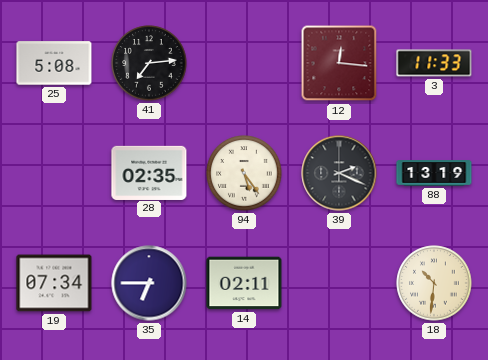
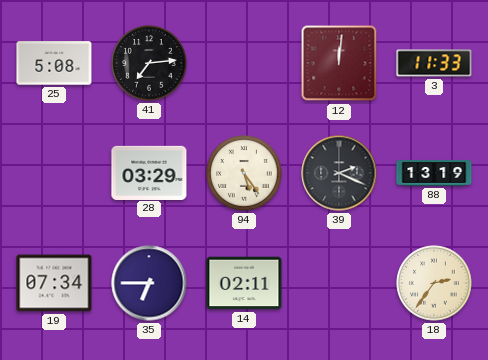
12: 12:16 -> 12:01 (339, 63)
28: 02:35 -> 03:29 (149, 172)
18: 10:31 -> 2:36 (434, 283)
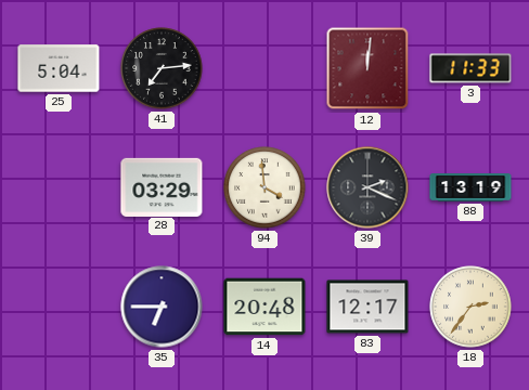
25: 5:08 -> 5:04 (59, 68)
94: 5:24 -> 3:59 (264, 187)
19: 07:34 -> none (54, 283)
14: 02:11 -> 20:48 (264, 307)
83: none -> 12:17 (367, 307)
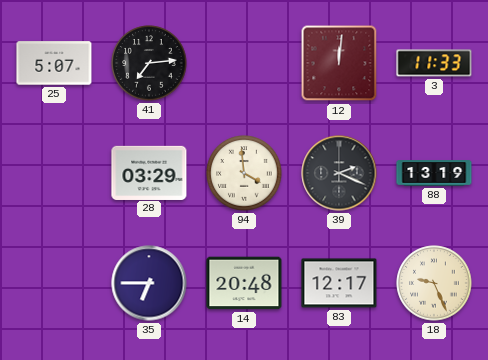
25: 5:04 -> 5:07 (54, 63)
18: 2:36 -> 9:26 (434, 283)
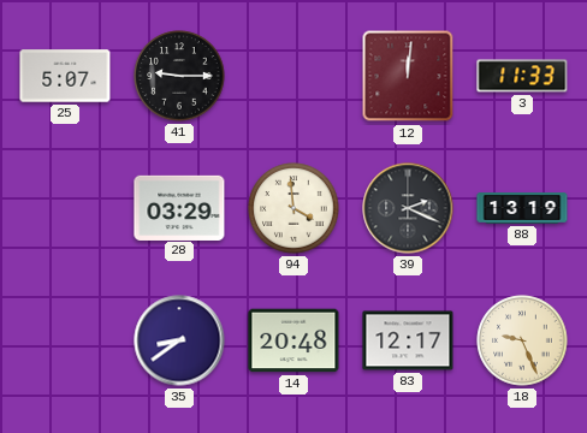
41: 7:14 -> 9:15 (179, 76)
35: 6:45 -> 8:39 (179, 340)
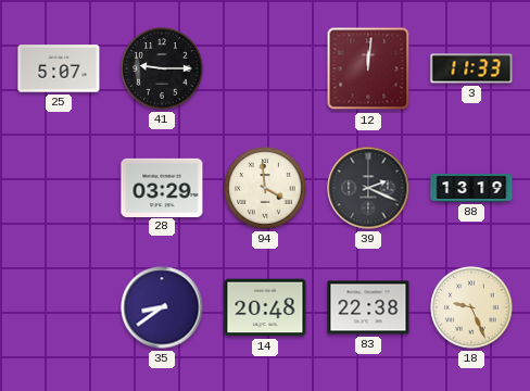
83: 12:17 -> 22:38 (368, 307)
